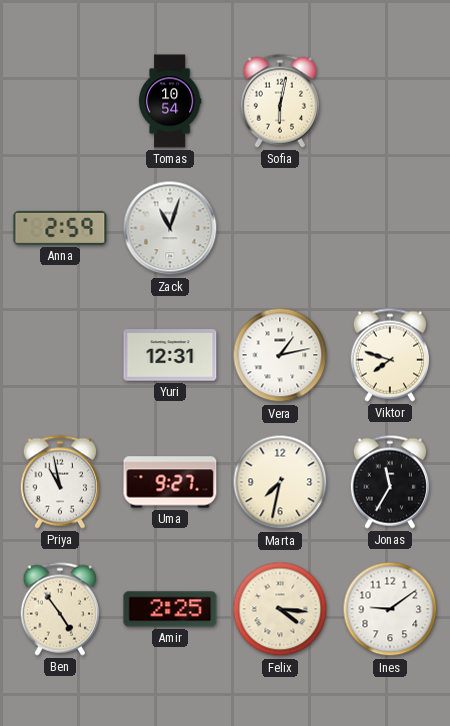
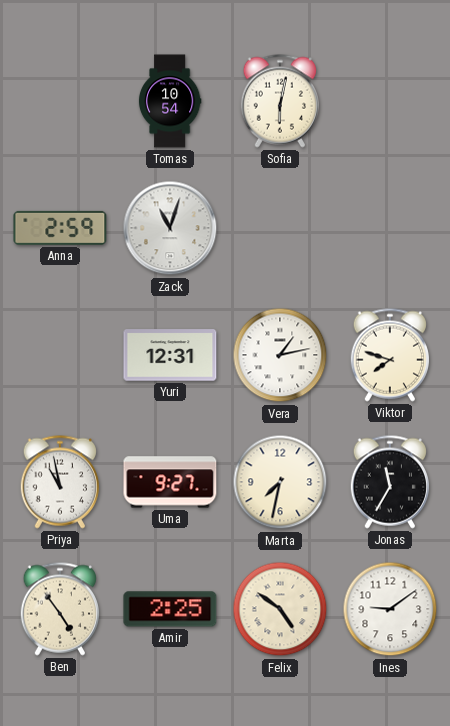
Felix: 4:16 -> 4:51 (280, 609)
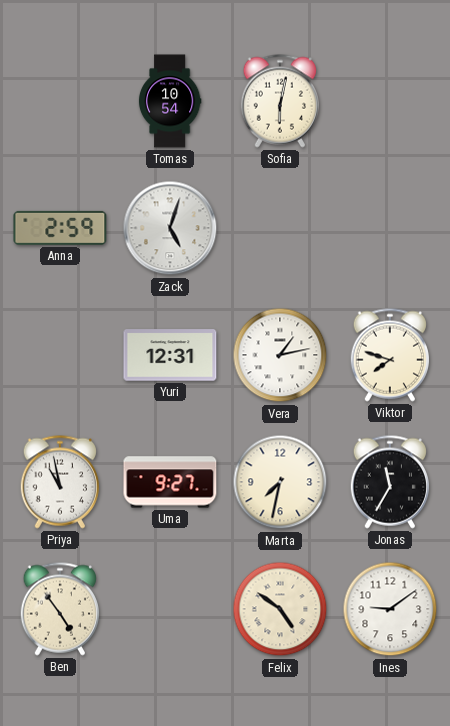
Zack: 11:03 -> 5:03 (170, 228)
Amir: 2:25 -> none (170, 609)
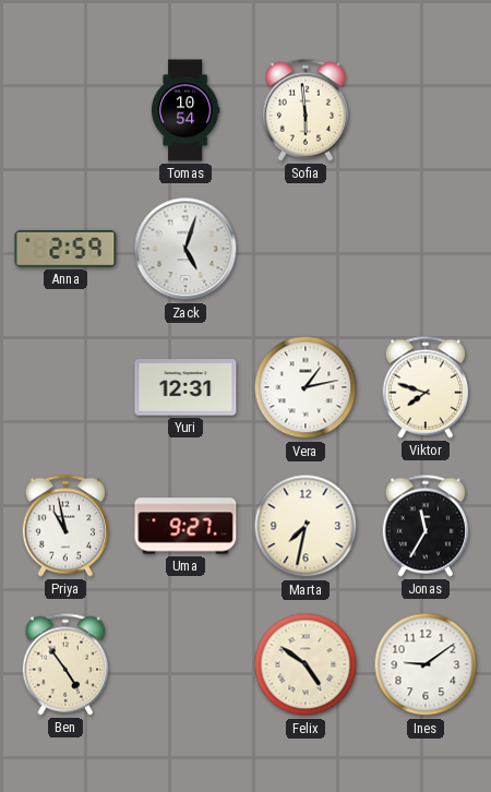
Sofia: 6:02 -> 5:59 (304, 110)
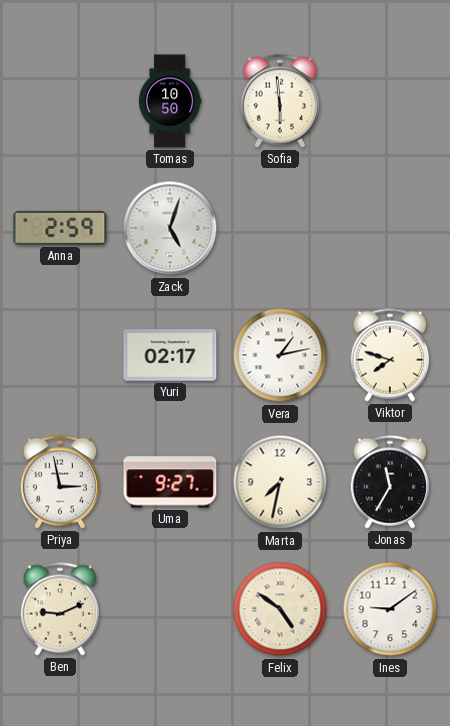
Tomas: 10:54 -> 10:50 (170, 101)
Yuri: 12:31 -> 02:17 (170, 355)
Priya: 10:58 -> 2:58 (59, 482)
Ben: 4:54 -> 9:11 (59, 609)
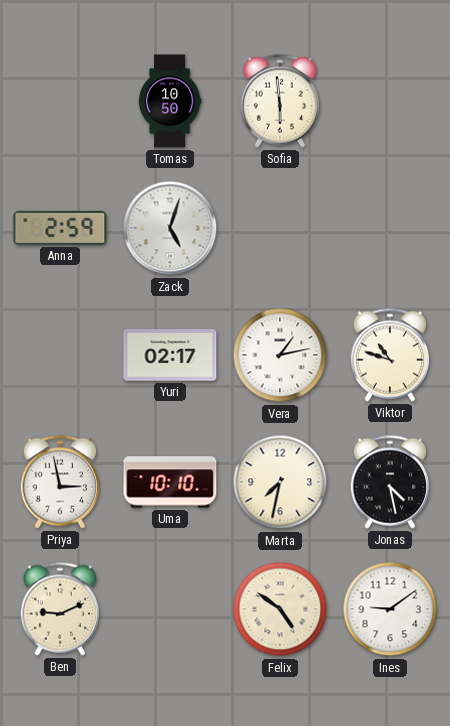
Viktor: 7:48 -> 10:48 (389, 355)
Uma: 9:27 -> 10:10 (170, 482)
Jonas: 11:35 -> 4:28 (389, 482)
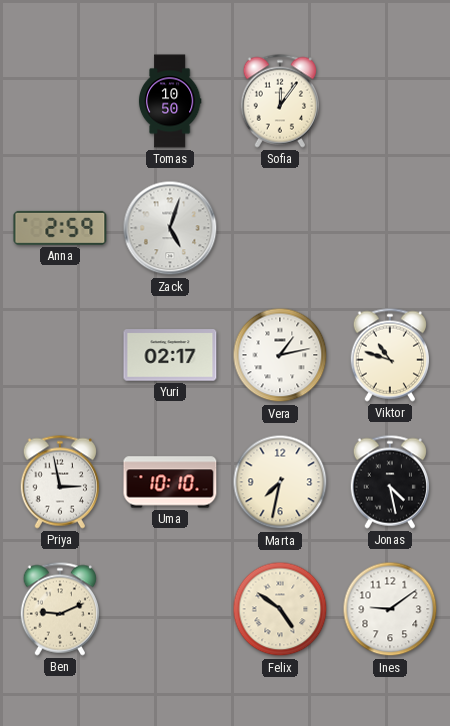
Sofia: 5:59 -> 12:06 (279, 101)
